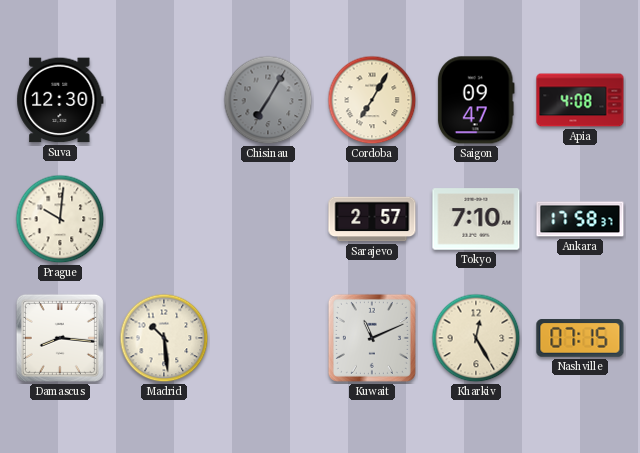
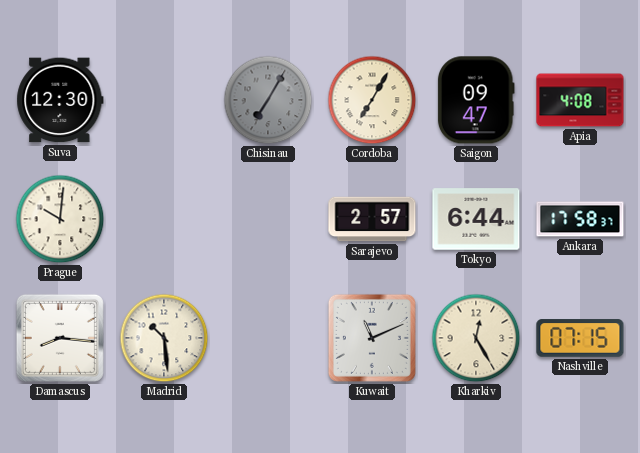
Tokyo: 7:10 -> 6:44 (476, 219)
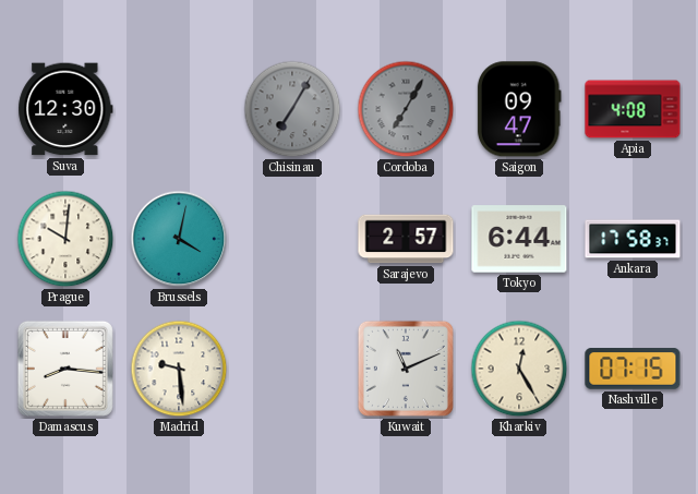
Cordoba dial: cream -> grey (406, 109)
Brussels: none -> 4:02 (179, 239)
Madrid: 10:29 -> 9:29 (179, 369)
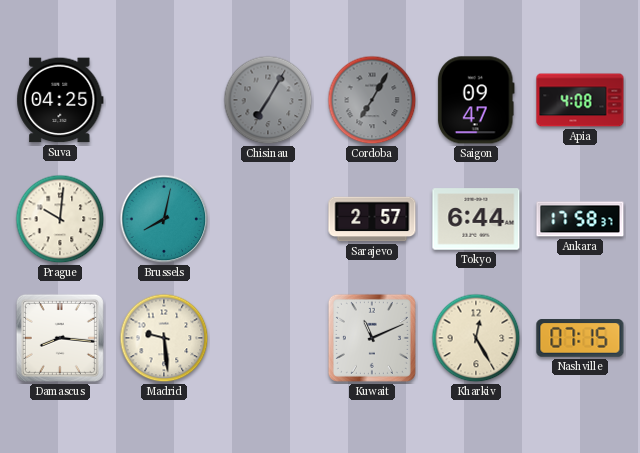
Suva: 12:30 -> 04:25 (60, 100)
Brussels: 4:02 -> 8:02 (164, 219)
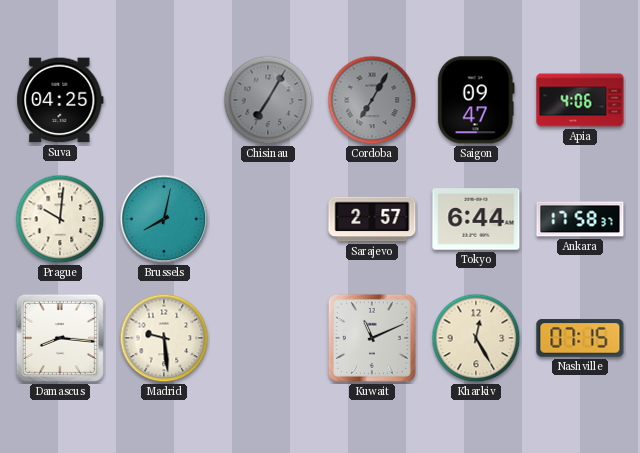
Apia: 4:08 -> 4:06 (580, 100)
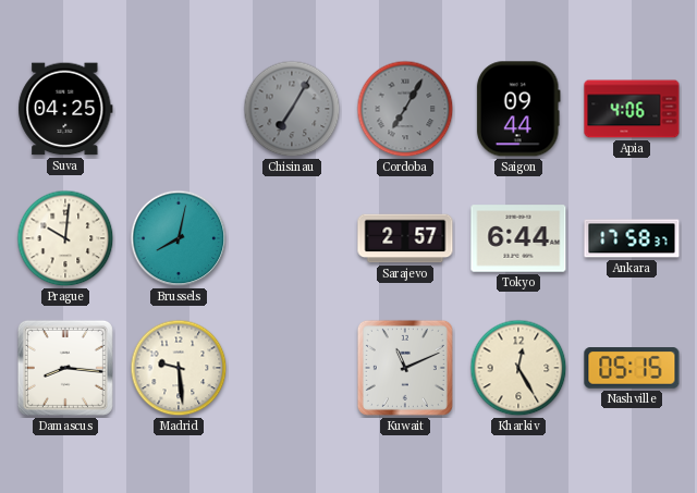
Saigon: 09:47 -> 09:44 (518, 109)
Nashville: 07:15 -> 05:15 (632, 368)
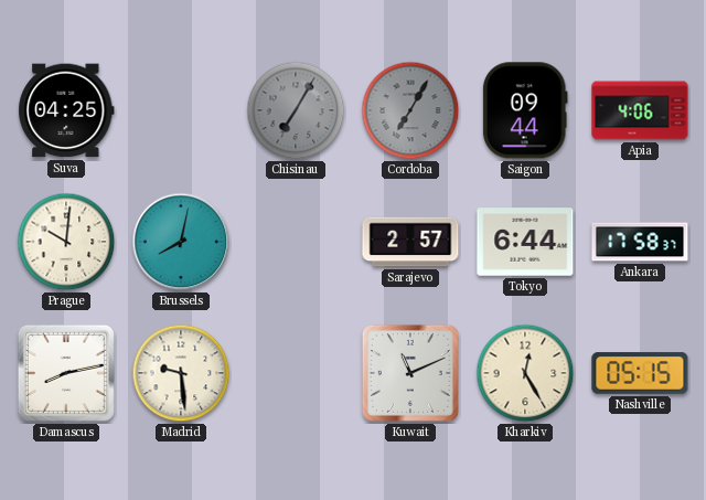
Damascus: 8:16 -> 8:13 (66, 373)
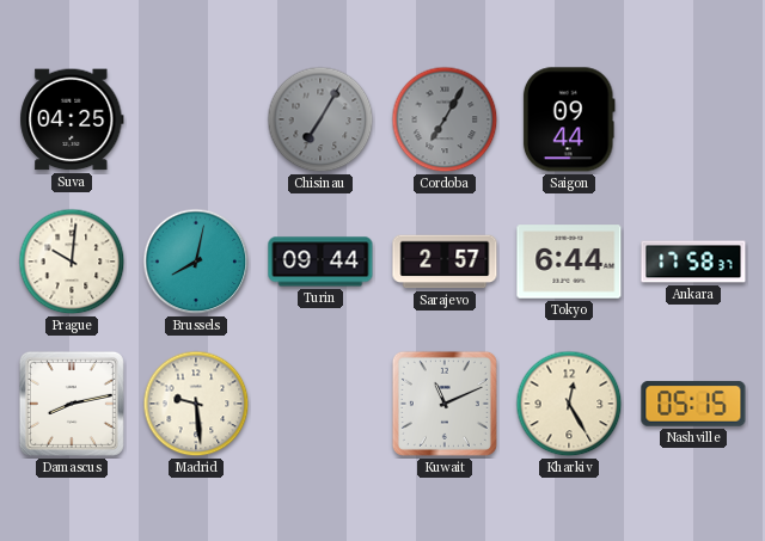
Apia: 4:06 -> none (640, 110)
Turin: none -> 09:44 (320, 262)
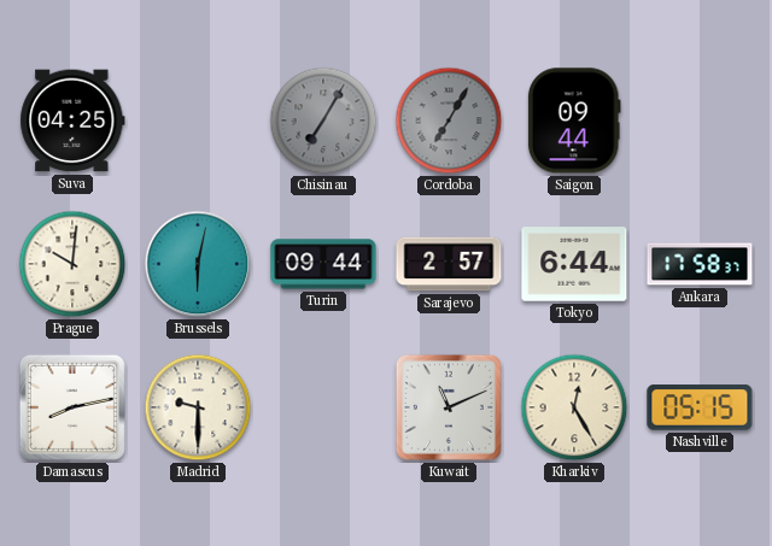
Brussels: 8:02 -> 6:02 (198, 264)
Madrid: 9:29 -> 9:30 (198, 407)
